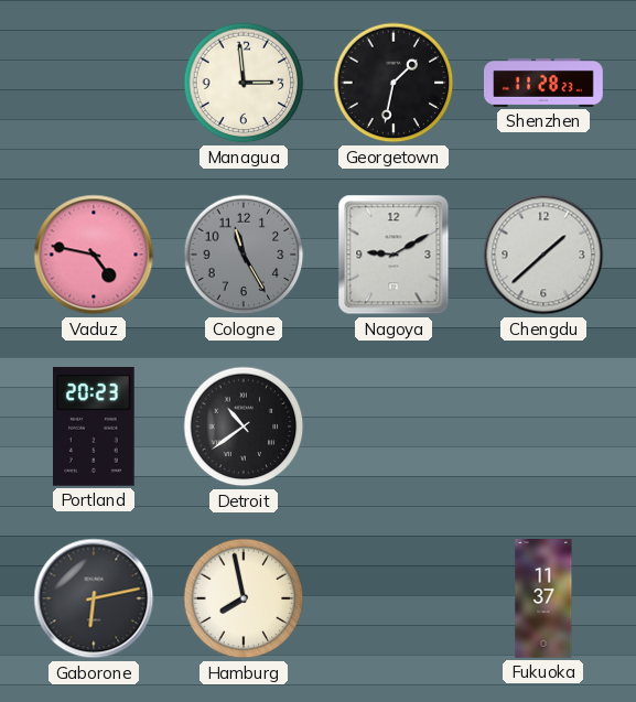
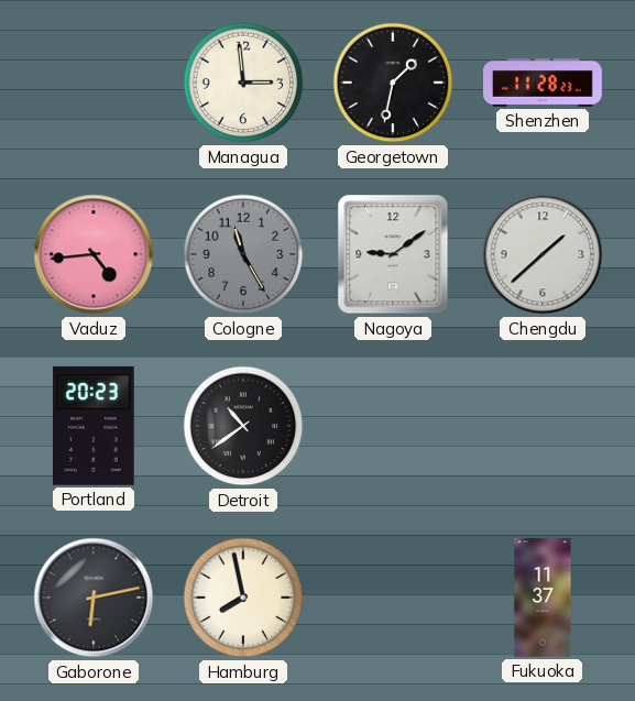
Vaduz: 4:47 -> 4:44 (94, 254)
Nagoya: 9:10 -> 9:09 (393, 254)
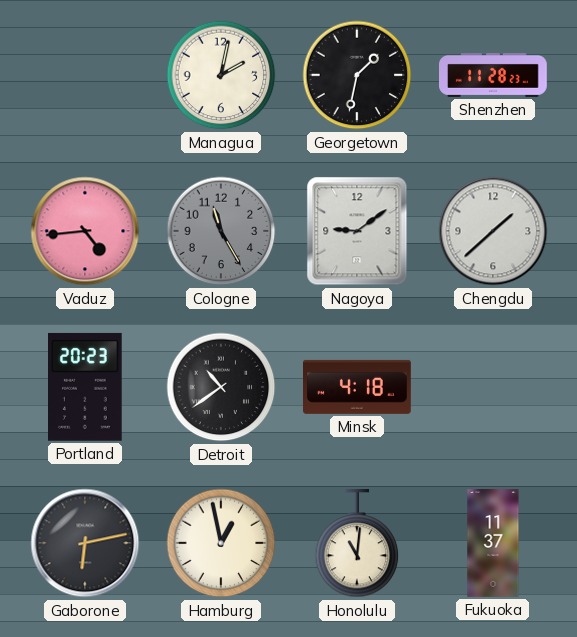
Managua: 2:59 -> 2:02 (221, 75)
Minsk: none -> 4:18 (358, 387)
Hamburg: 7:58 -> 12:58 (221, 543)
Honolulu: none -> 11:01 (357, 544)
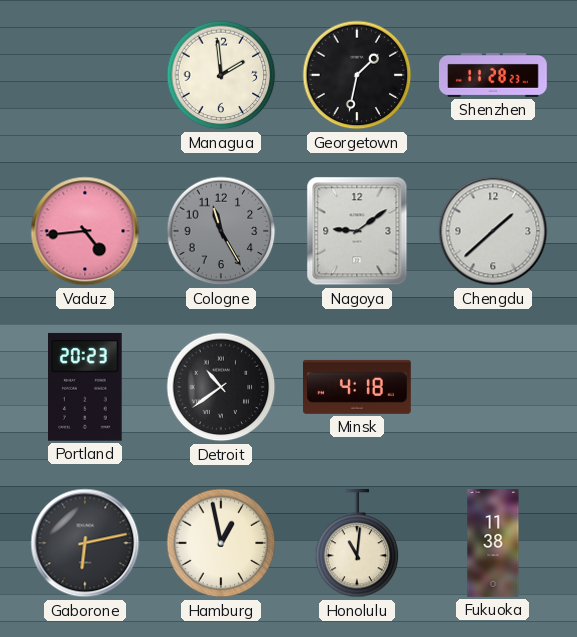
Managua: 2:02 -> 1:59 (221, 75)
Fukuoka: 11:37 -> 11:38 (493, 543)
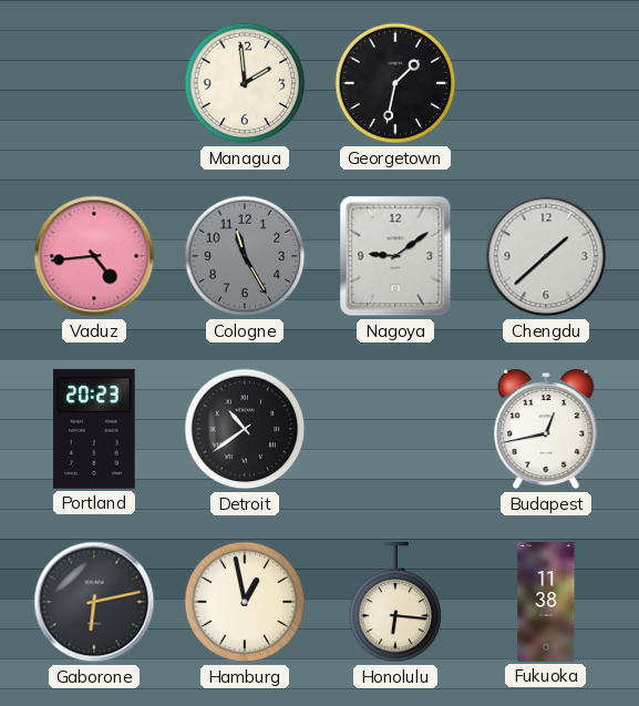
Shenzhen: 11:28 -> none (494, 75)
Minsk: 4:18 -> none (358, 387)
Budapest: none -> 12:43 (546, 429)
Honolulu: 11:01 -> 6:16 (395, 603)
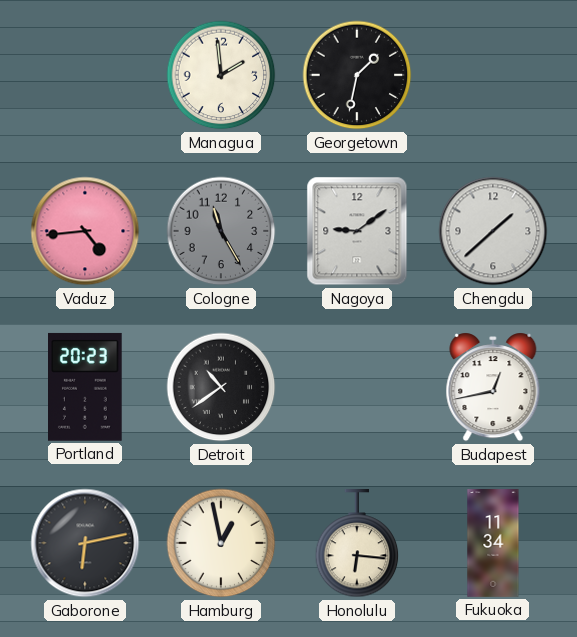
Fukuoka: 11:38 -> 11:34 (493, 543)
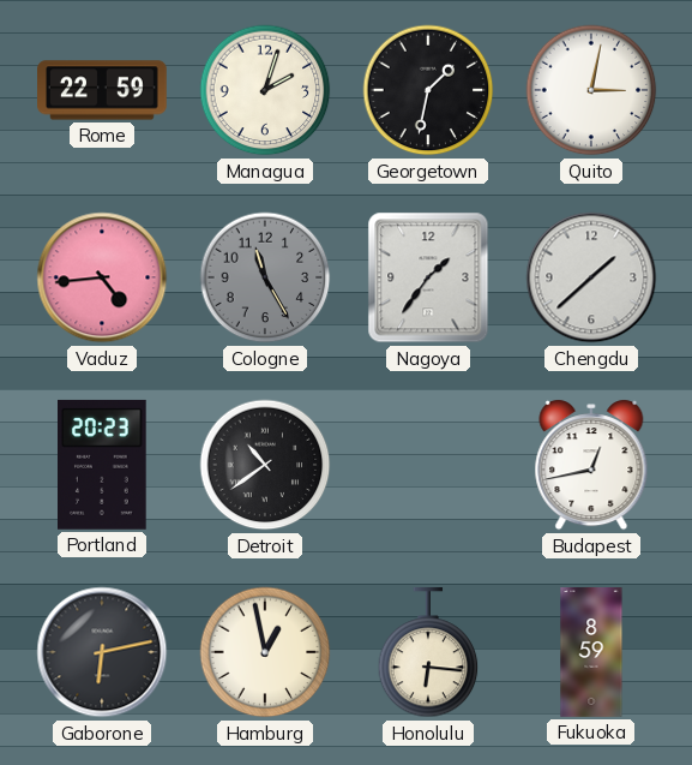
Rome: none -> 22:59 (103, 90)
Managua: 1:59 -> 2:03 (265, 90)
Quito: none -> 3:02 (591, 90)
Nagoya: 9:09 -> 1:36 (428, 277)
Fukuoka: 11:34 -> 8:59 (591, 652)
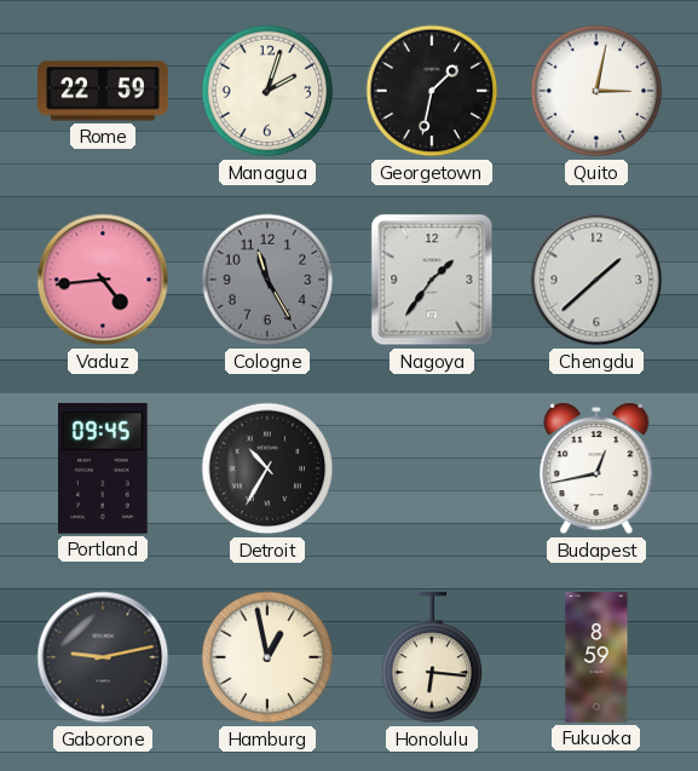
Portland: 20:23 -> 09:45 (104, 468)
Detroit: 10:39 -> 10:35 (267, 468)
Gaborone: 6:13 -> 9:13 (103, 657)
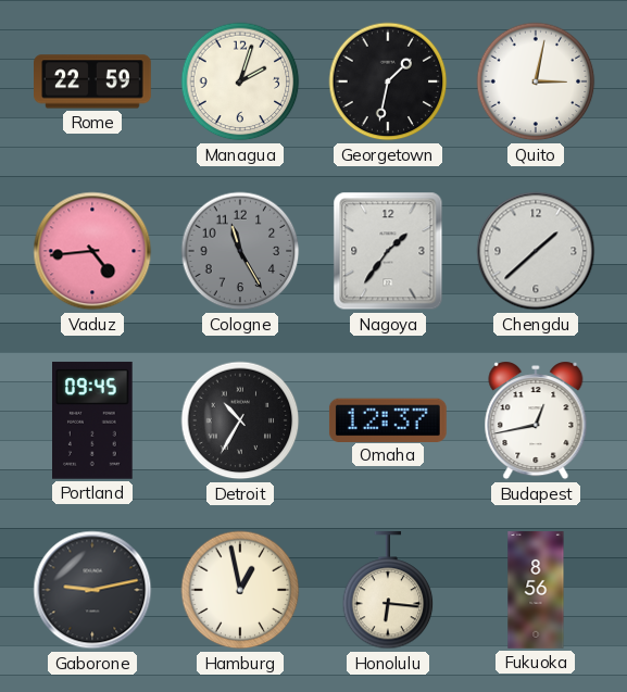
Omaha: none -> 12:37 (388, 419)
Fukuoka: 8:59 -> 8:56 (536, 590)
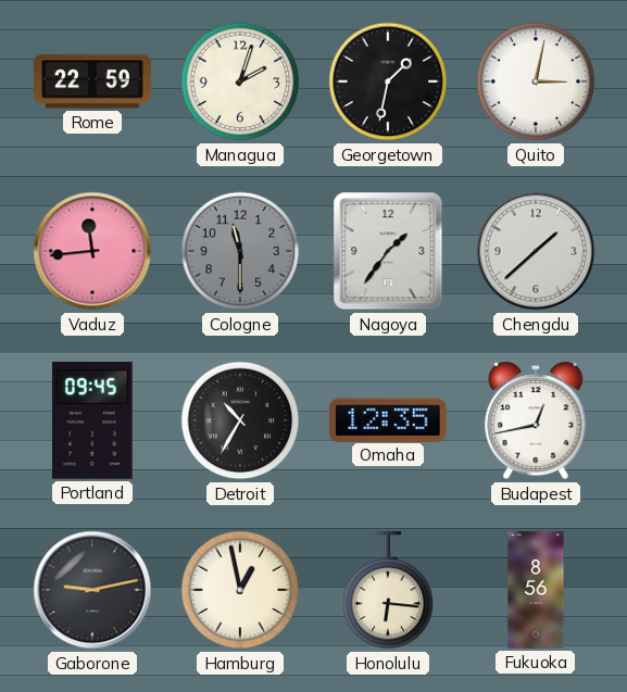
Vaduz: 4:44 -> 11:44 (92, 251)
Cologne: 11:25 -> 11:30 (240, 251)
Omaha: 12:37 -> 12:35 (388, 419)
